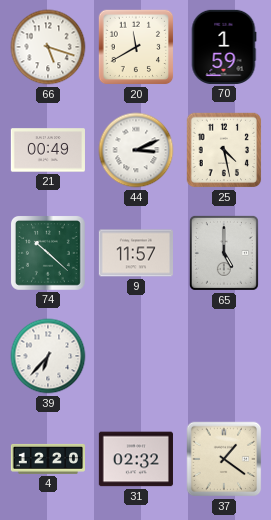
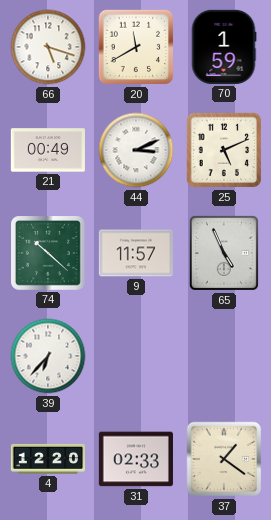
25: 4:28 -> 5:11 (224, 150)
65: 5:00 -> 4:56 (224, 253)
31: 02:32 -> 02:33 (136, 459)
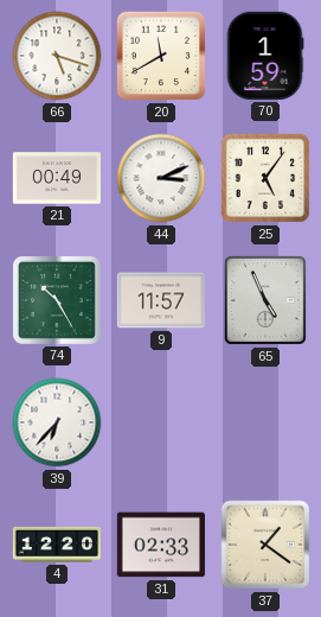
25: 5:11 -> 5:06 (265, 178)
74: 10:22 -> 10:25 (57, 300)
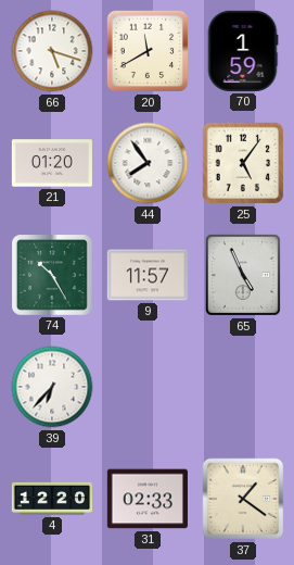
21: 00:49 -> 01:20 (52, 163)
44: 3:11 -> 7:54 (148, 163)
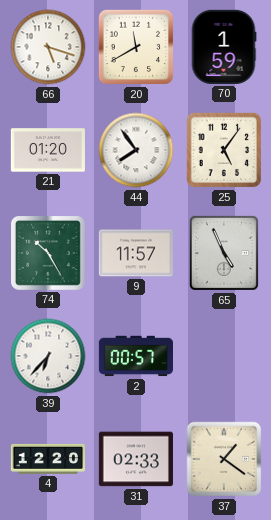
2: none -> 00:57 (135, 356)
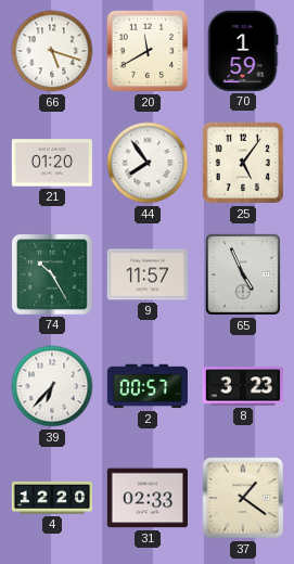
8: none -> 3:23 (243, 386)
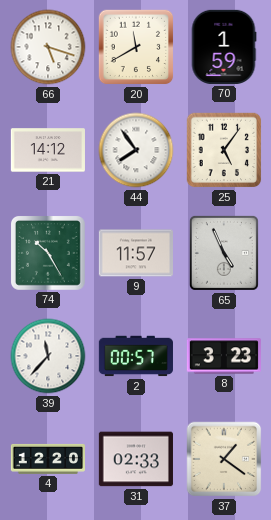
21: 01:20 -> 14:12 (48, 150)
39: 6:37 -> 11:37 (48, 356)
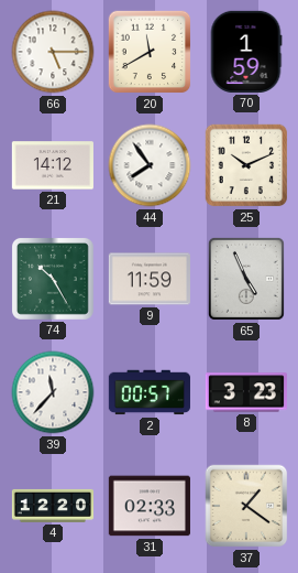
66: 5:18 -> 5:15 (53, 52)
25: 5:06 -> 10:11 (246, 165)
9: 11:57 -> 11:59 (150, 279)
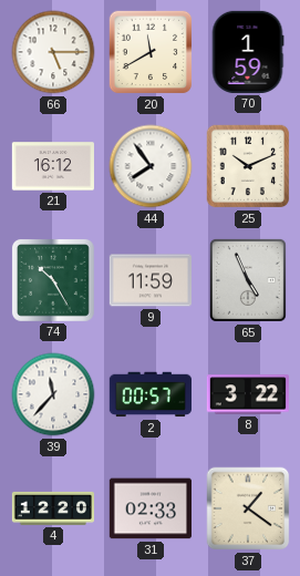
21: 14:12 -> 16:12 (53, 166)
8: 3:23 -> 3:22 (248, 394)
